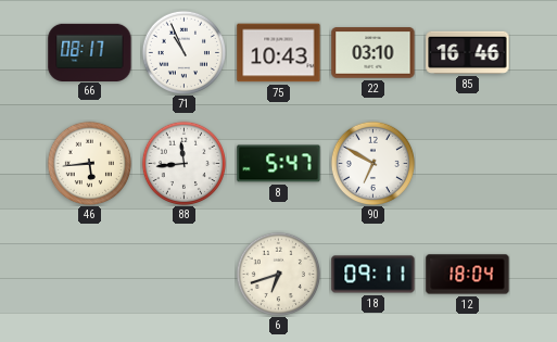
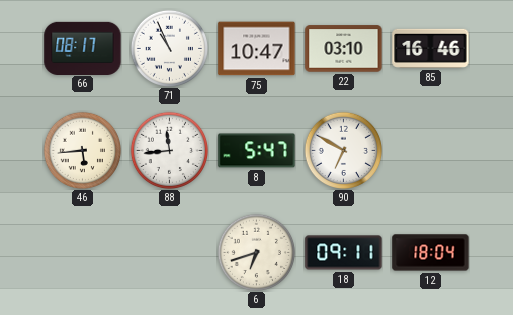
75: 10:43 -> 10:47 (257, 49)
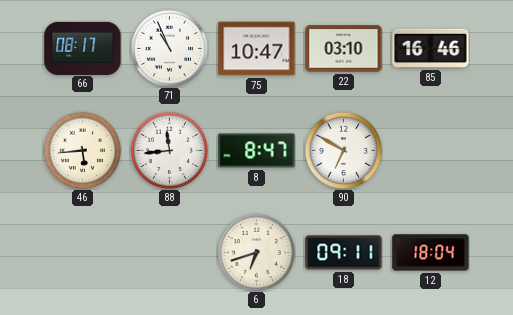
8: 5:47 -> 8:47 (257, 151)
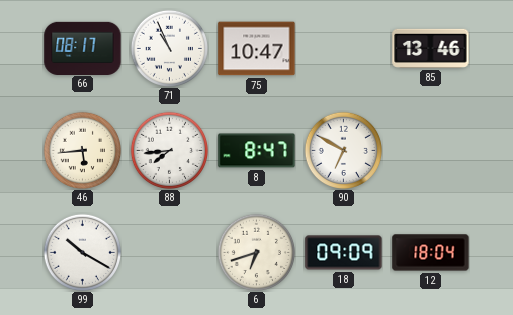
22: 03:10 -> none (344, 49)
85: 16:46 -> 13:46 (431, 48)
88: 11:44 -> 7:44 (169, 150)
99: none -> 10:20 (82, 252)
18: 09:11 -> 09:09 (344, 253)
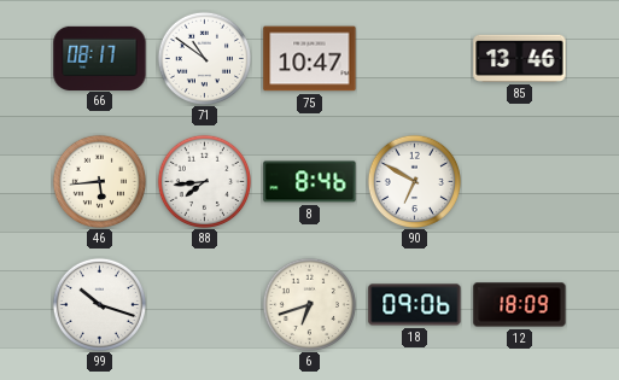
71: 10:56 -> 10:51 (204, 58)
8: 8:47 -> 8:46 (310, 182)
99: 10:20 -> 10:18 (99, 304)
18: 09:09 -> 09:06 (415, 305)
12: 18:04 -> 18:09 (520, 305)
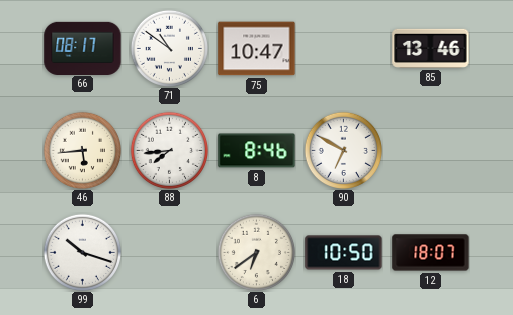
6: 6:42 -> 6:39 (256, 252)
18: 09:06 -> 10:50 (344, 253)
12: 18:09 -> 18:07 (431, 253)
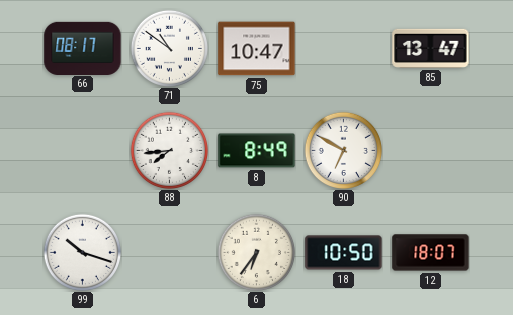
85: 13:46 -> 13:47 (431, 48)
46: 5:44 -> none (82, 150)
8: 8:46 -> 8:49 (257, 151)
6: 6:39 -> 6:36 (256, 252)
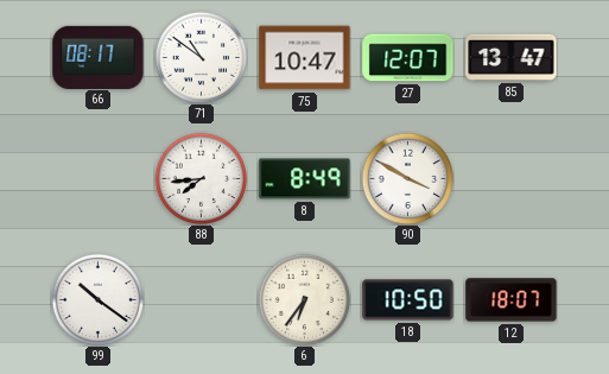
27: none -> 12:07 (408, 58)
90: 6:50 -> 3:50 (407, 178)
99: 10:18 -> 10:21 (97, 299)
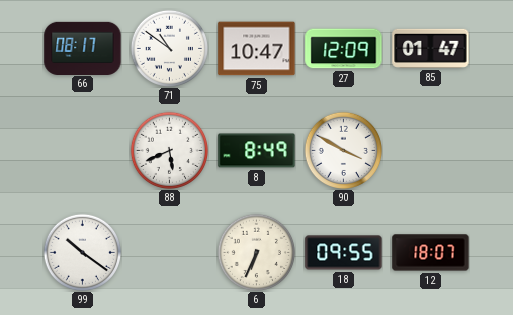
27: 12:07 -> 12:09 (344, 49)
85: 13:47 -> 01:47 (431, 48)
88: 7:44 -> 5:41 (169, 150)
6: 6:36 -> 6:34 (256, 252)
18: 10:50 -> 09:55 (344, 253)
